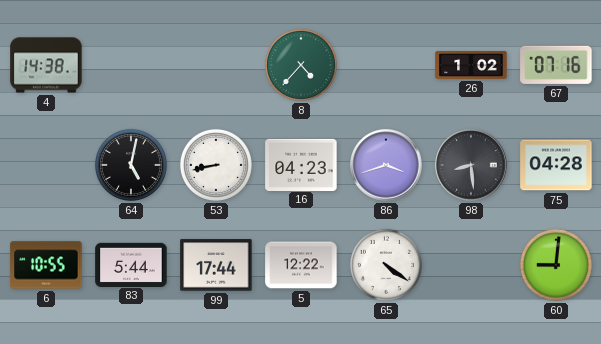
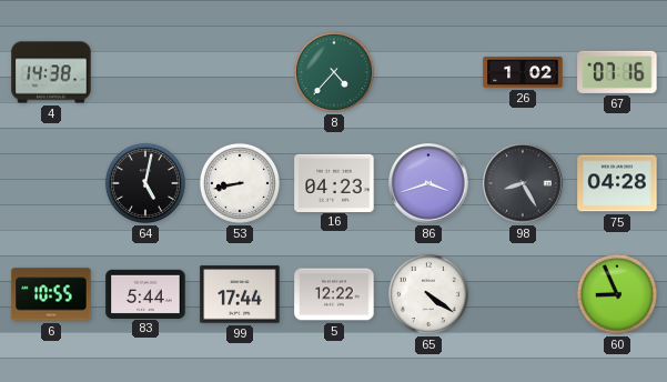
98: 8:29 -> 8:25 (523, 183)
60: 9:01 -> 8:56 (617, 294)
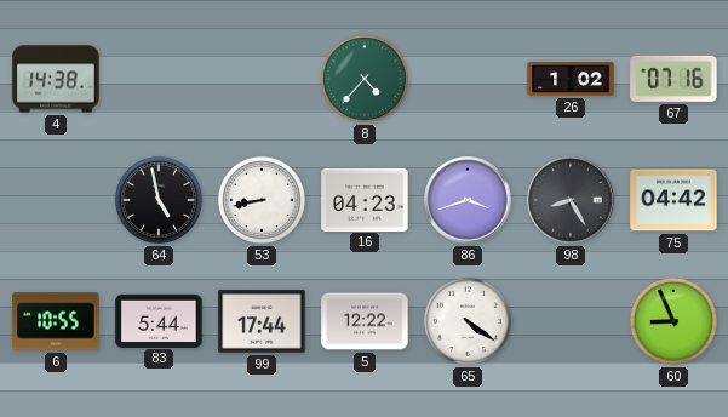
64: 5:02 -> 4:58 (159, 200)
75: 04:28 -> 04:42 (673, 200)
